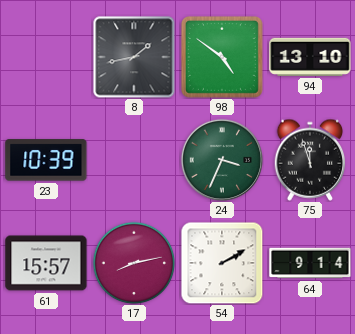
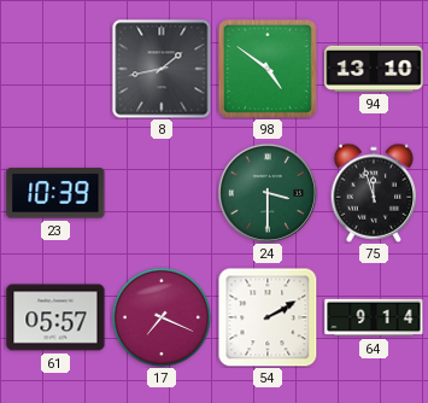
24: 3:34 -> 3:30 (266, 192)
61: 15:57 -> 05:57 (55, 317)
17: 8:13 -> 7:19 (162, 317)
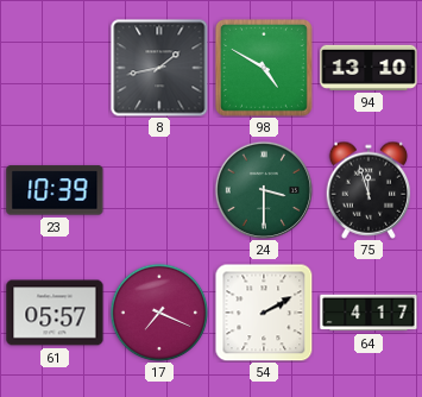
98: 4:51 -> 4:50 (264, 68)
64: 9:14 -> 4:17 (369, 313)
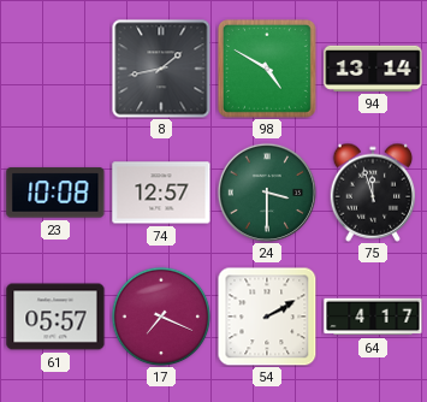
94: 13:10 -> 13:14 (373, 69)
23: 10:39 -> 10:08 (55, 193)
74: none -> 12:57 (161, 193)
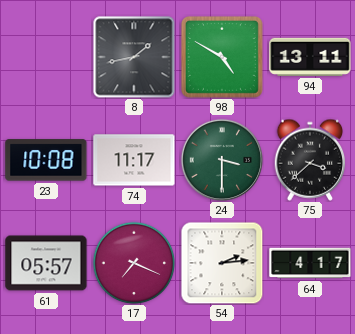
94: 13:14 -> 13:11 (310, 57)
74: 12:57 -> 11:17 (134, 160)
75: 11:57 -> 3:38 (310, 160)
54: 2:10 -> 2:14 (222, 263)
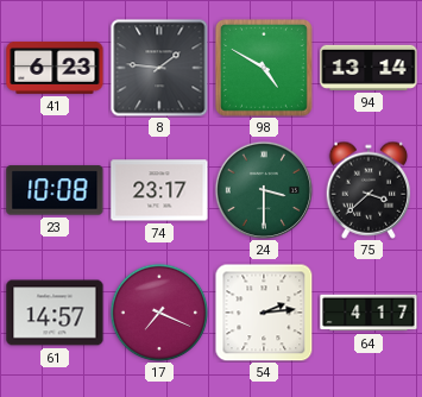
41: none -> 6:23 (55, 68)
8: 1:43 -> 1:46 (159, 68)
94: 13:11 -> 13:14 (369, 68)
74: 11:17 -> 23:17 (159, 190)
61: 05:57 -> 14:57 (55, 313)
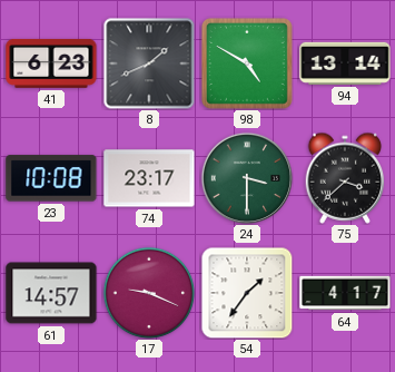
8: 1:46 -> 1:41 (149, 63)
17: 7:19 -> 9:19 (149, 293)
54: 2:14 -> 1:36 (247, 293)
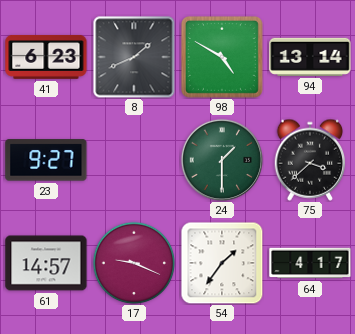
23: 10:08 -> 9:27 (46, 160)
74: 23:17 -> none (149, 178)
24: 3:30 -> 1:30 (221, 159)
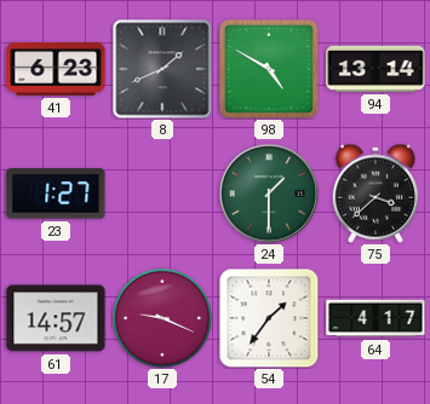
23: 9:27 -> 1:27 (56, 194)
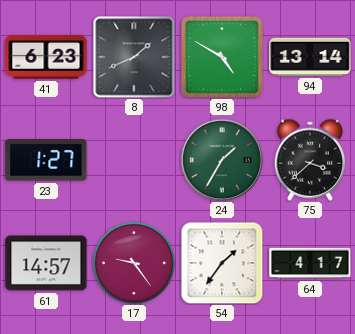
24: 1:30 -> 1:35 (221, 159)
17: 9:19 -> 9:24 (134, 263)
